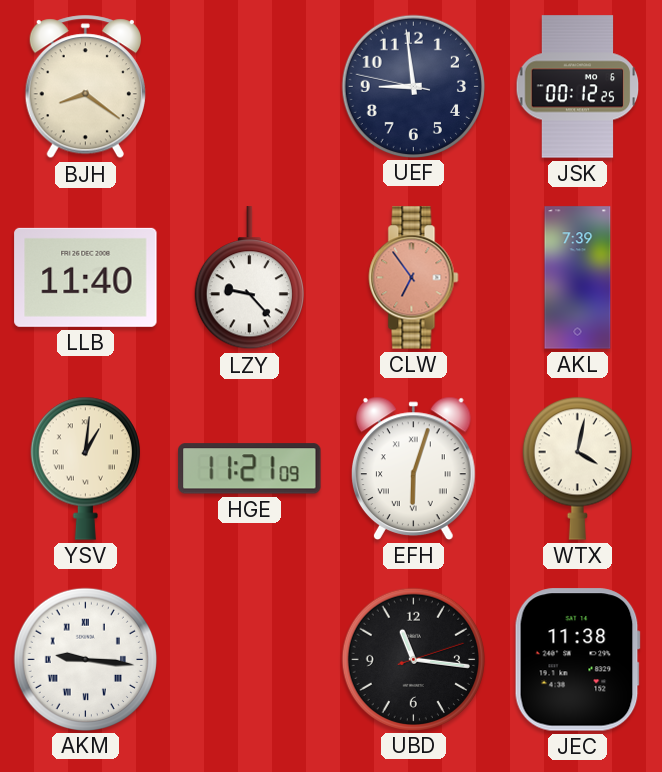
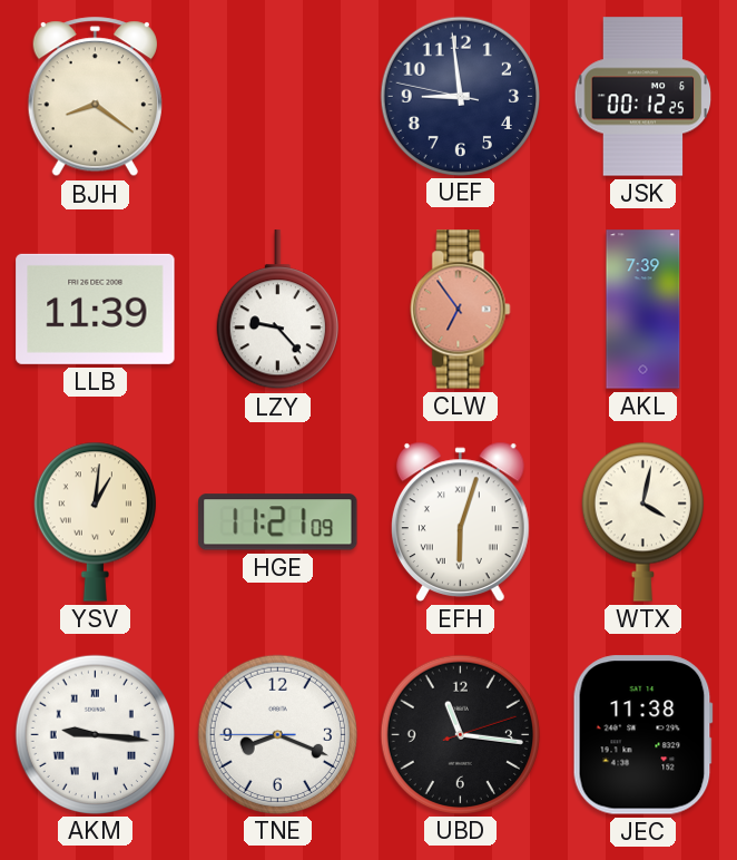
LLB: 11:40 -> 11:39 (96, 309)
TNE: none -> 8:18 (277, 734)
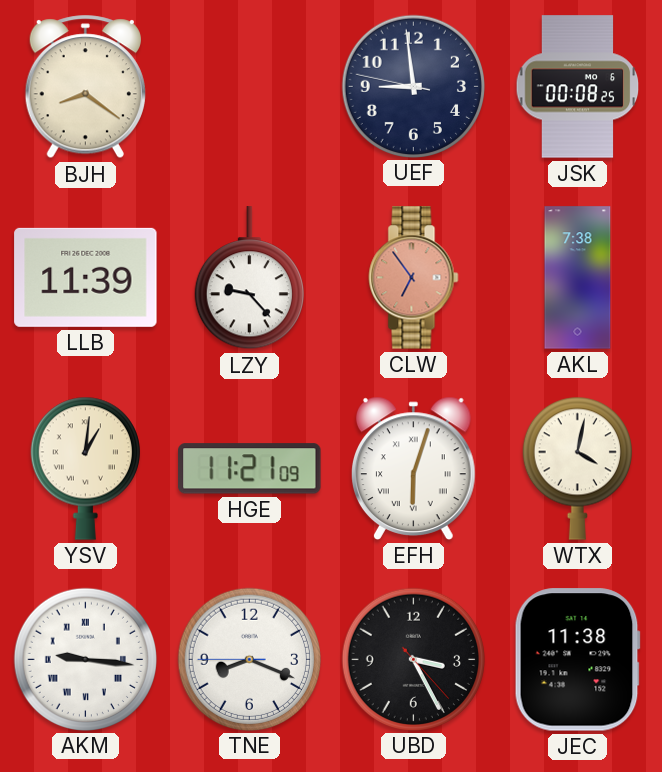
JSK: 00:12 -> 00:08 (578, 87)
AKL: 7:39 -> 7:38 (578, 278)
UBD: 11:16 -> 3:25 (413, 659)
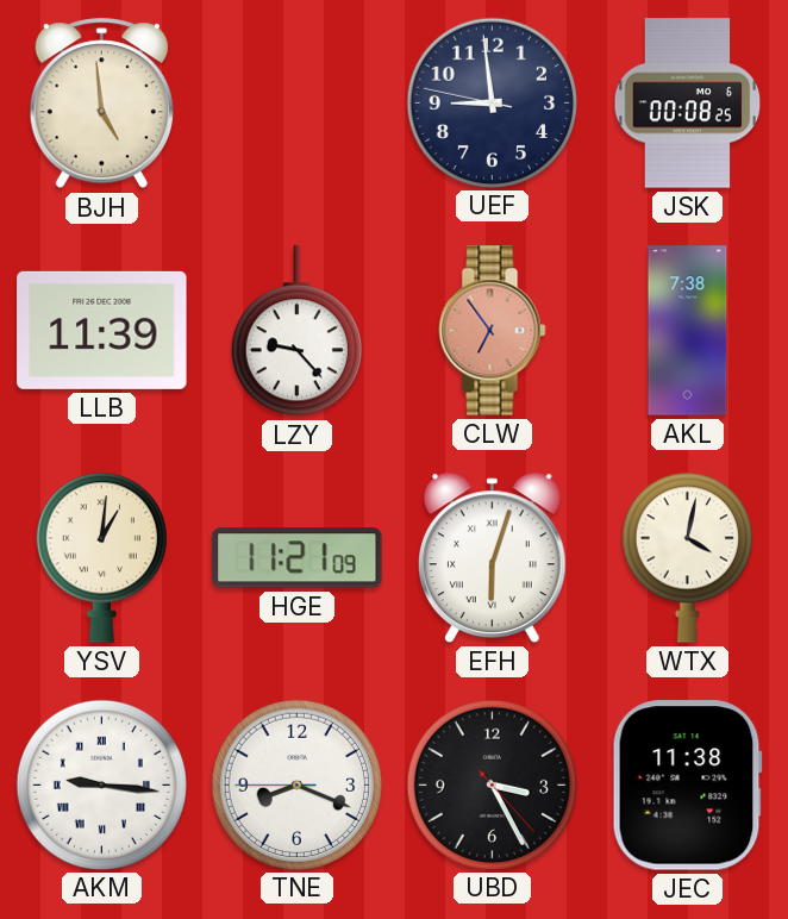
BJH: 8:21 -> 4:59 (101, 104)
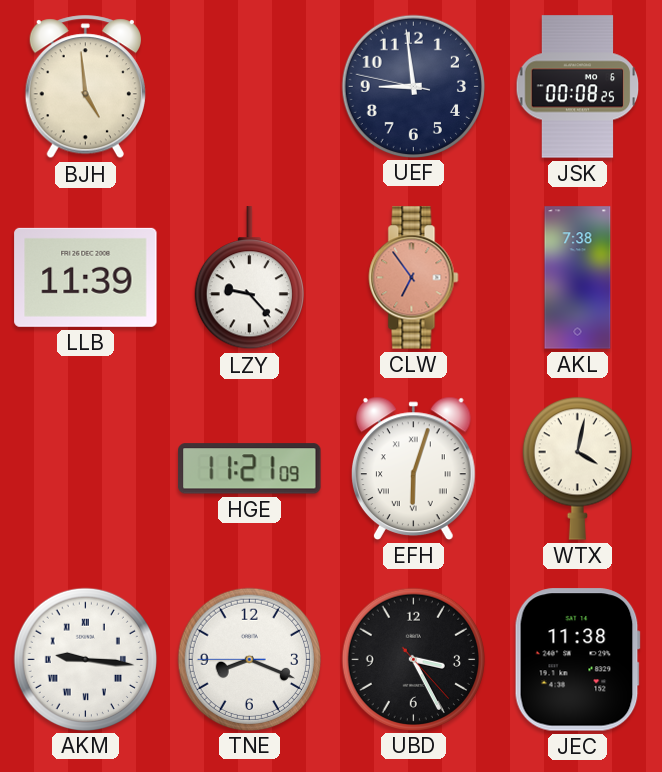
YSV: 1:01 -> none (101, 557)
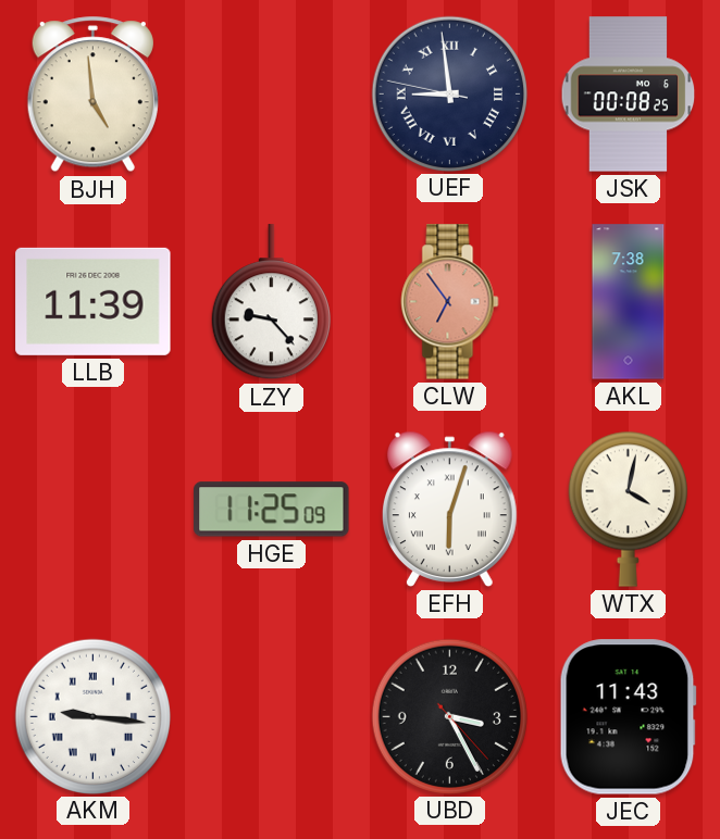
UEF numerals: Arabic -> Roman (449, 93)
HGE: 11:21 -> 11:25 (272, 510)
TNE: 8:18 -> none (249, 659)
JEC: 11:38 -> 11:43 (628, 717)
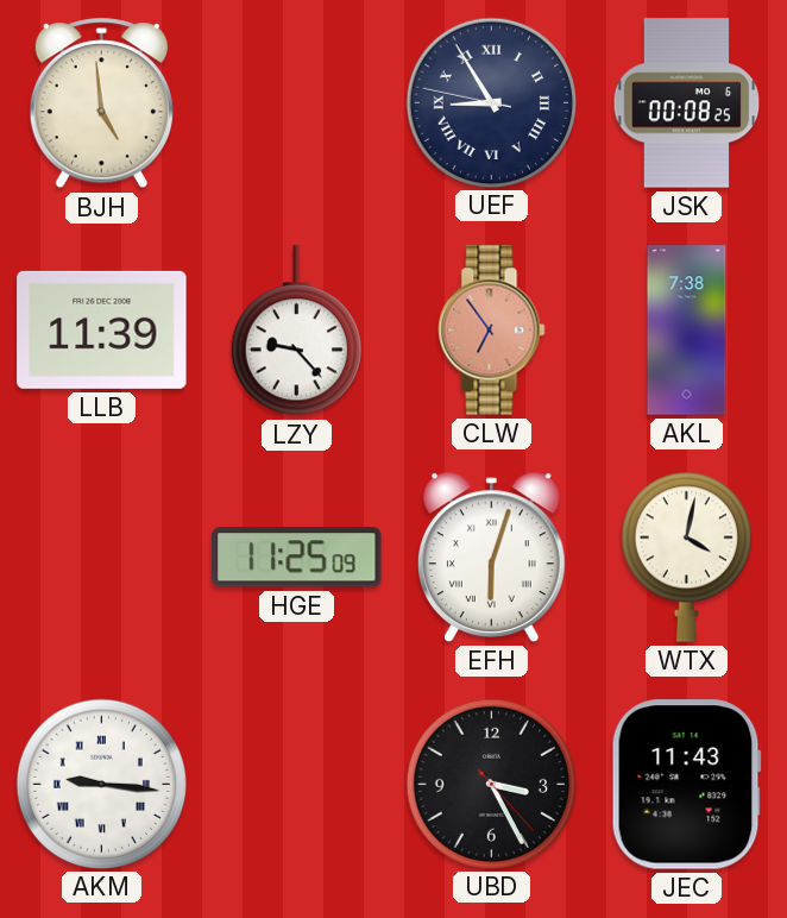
UEF: 8:58 -> 8:54 (491, 102)
